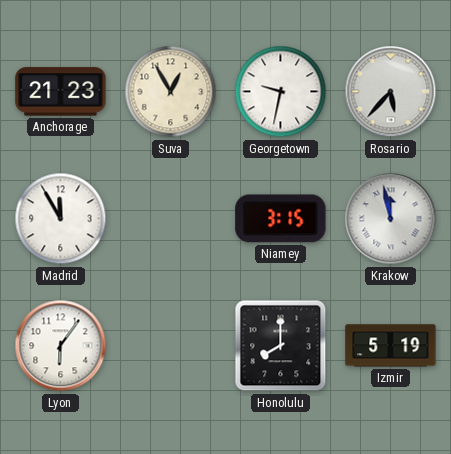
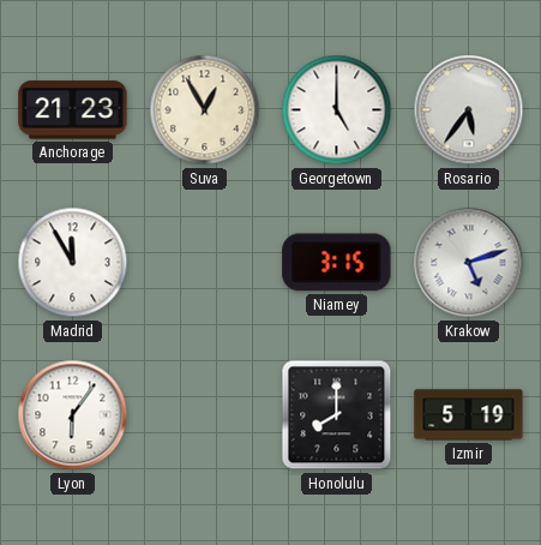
Georgetown: 9:32 -> 5:00 (337, 110)
Rosario: 5:37 -> 5:36 (469, 110)
Krakow: 11:58 -> 5:12 (469, 263)
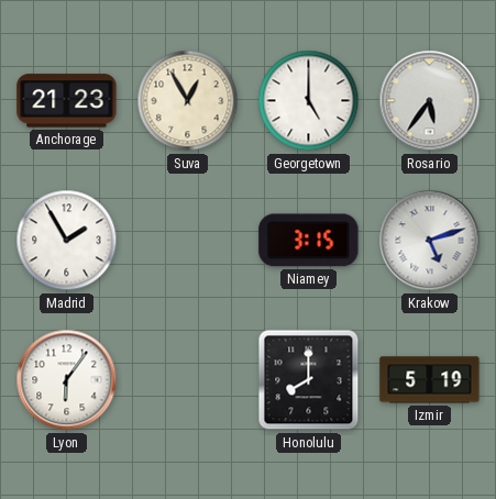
Madrid: 11:55 -> 1:55 (67, 241)
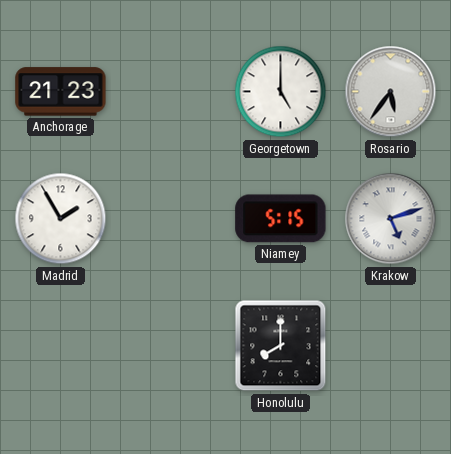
Suva: 12:55 -> none (188, 101)
Niamey: 3:15 -> 5:15 (281, 219)
Lyon: 6:06 -> none (67, 380)
Izmir: 5:19 -> none (430, 380)
